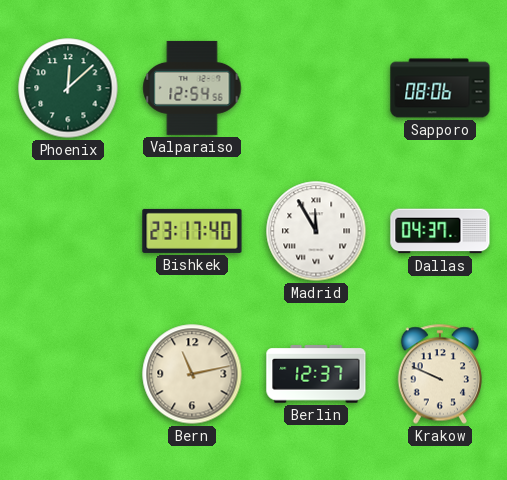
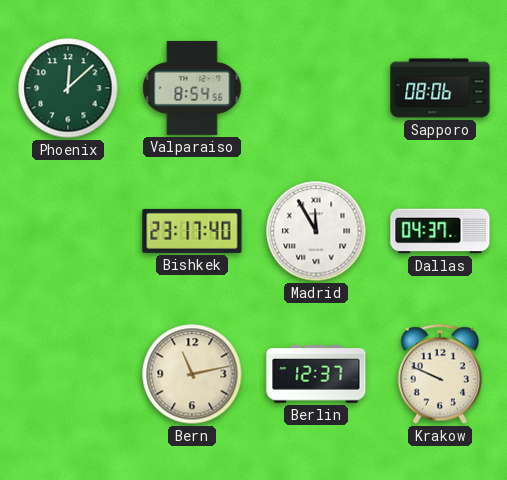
Valparaiso: 12:54 -> 8:54 (192, 88)
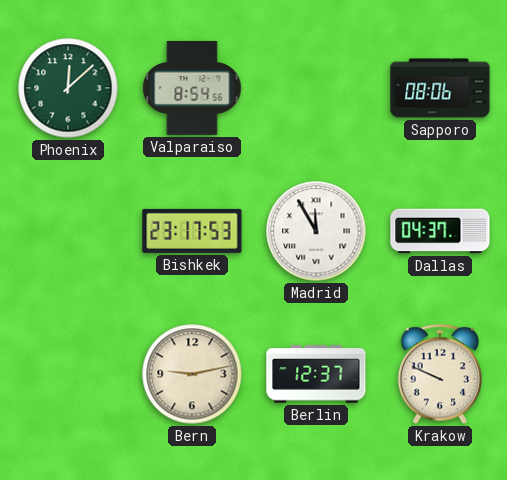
Bishkek: 23:17:40 -> 23:17:53 (192, 231)
Bern: 11:13 -> 9:13 (192, 374)
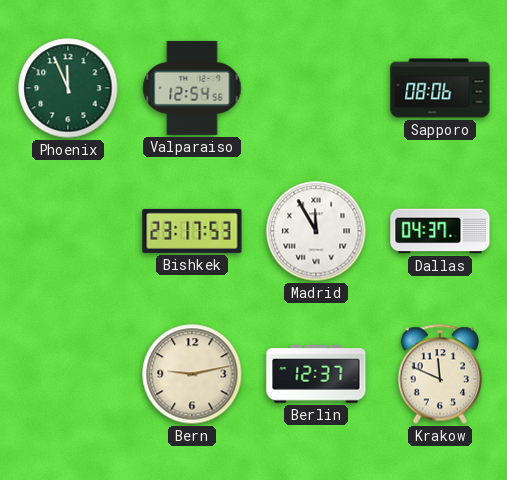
Phoenix: 12:08 -> 11:56 (68, 88)
Valparaiso: 8:54 -> 12:54 (192, 88)
Krakow: 9:49 -> 11:49 (439, 374)
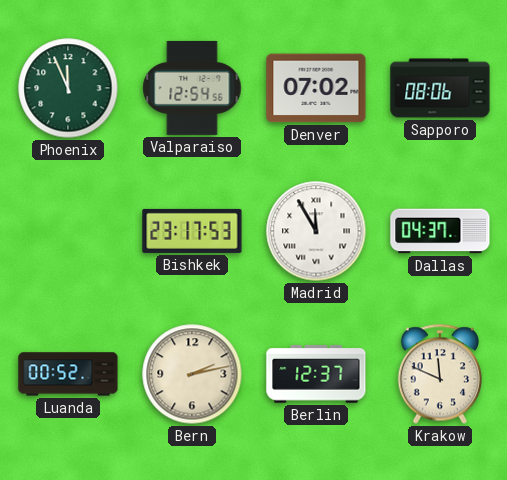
Denver: none -> 07:02 (316, 88)
Luanda: none -> 00:52 (68, 374)
Bern: 9:13 -> 2:13 (192, 374)
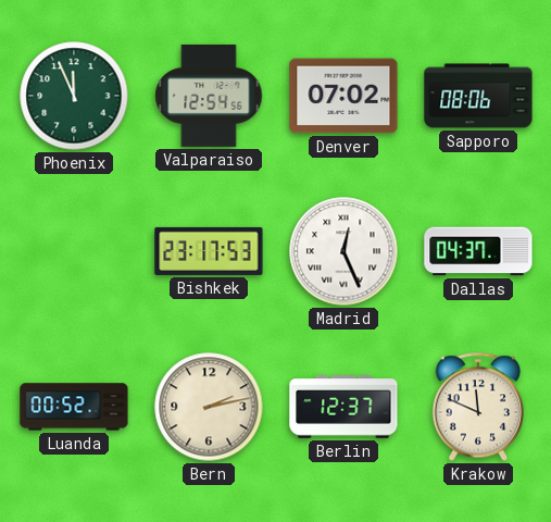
Madrid: 11:55 -> 12:26 (343, 251)
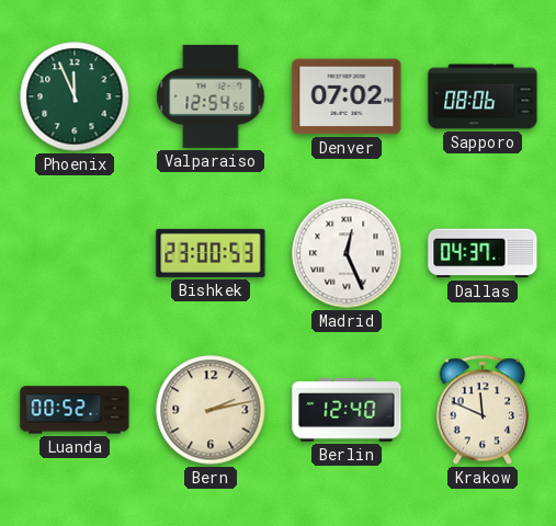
Bishkek: 23:17 -> 23:00 (211, 253)
Berlin: 12:37 -> 12:40 (347, 410)
